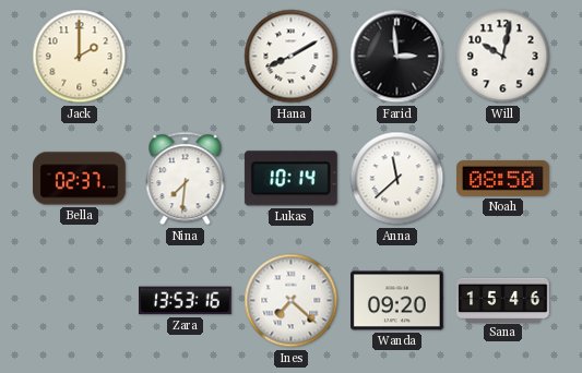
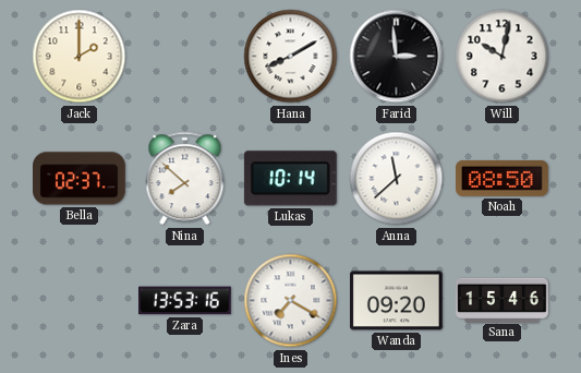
Nina: 7:31 -> 7:52 (185, 179)
Ines: 7:22 -> 7:20 (291, 301)
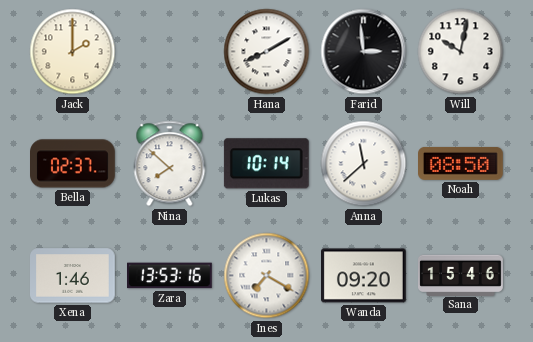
Xena: none -> 1:46 (73, 276)
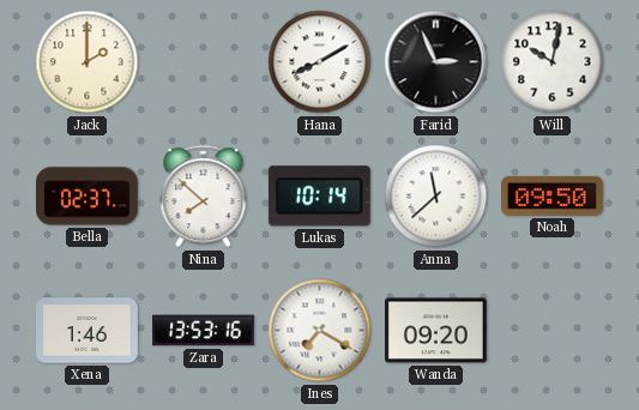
Farid: 2:59 -> 2:56 (436, 62)
Noah: 08:50 -> 09:50 (553, 195)
Sana: 15:46 -> none (461, 275)
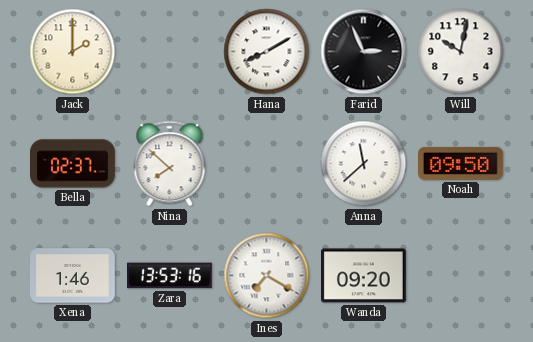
Lukas: 10:14 -> none (319, 197)
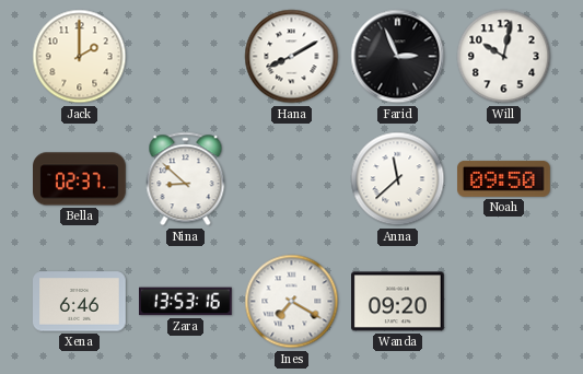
Nina: 7:52 -> 8:52 (186, 179)
Xena: 1:46 -> 6:46 (80, 302)
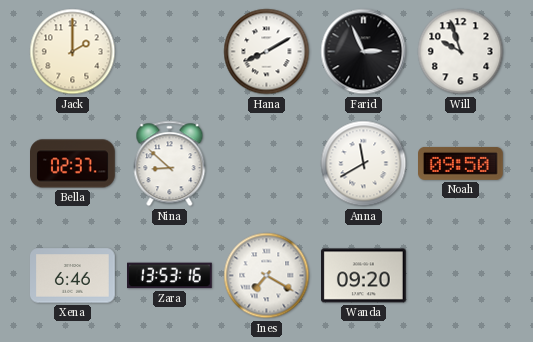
Will: 10:02 -> 9:57 (461, 52)
Anna: 11:38 -> 11:40 (364, 164)
